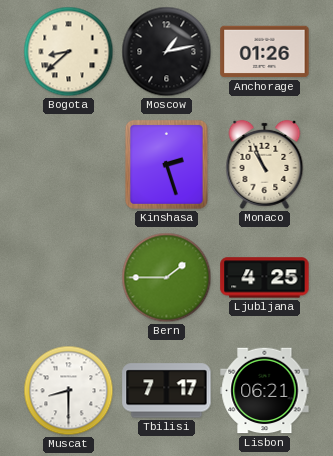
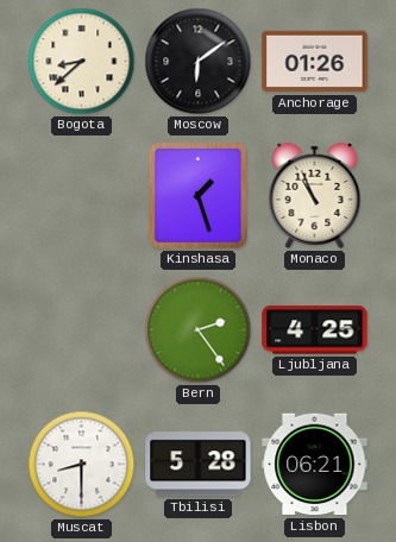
Moscow: 1:13 -> 6:09 (199, 62)
Kinshasa: 2:27 -> 1:27 (197, 195)
Bern: 1:45 -> 2:24 (199, 330)
Tbilisi: 7:17 -> 5:28 (199, 465)
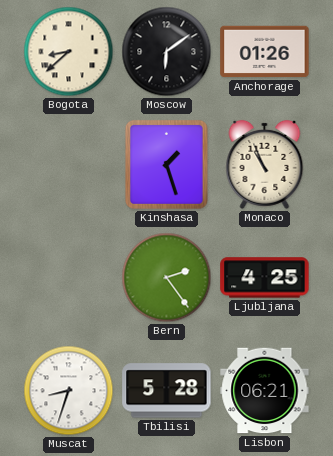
Muscat: 8:30 -> 8:33 (69, 391)
